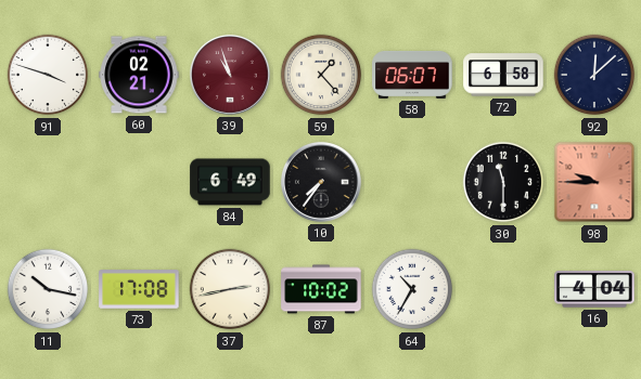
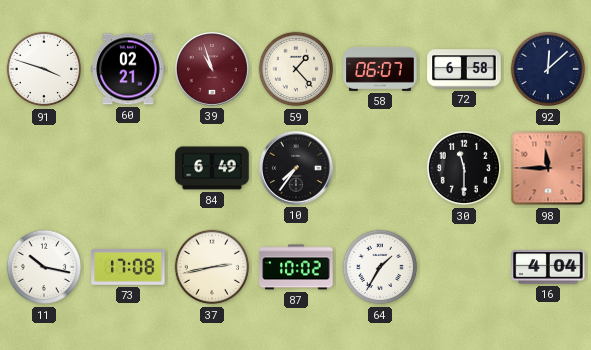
98: 9:45 -> 11:45 (548, 168)
64: 10:35 -> 1:35 (380, 267)
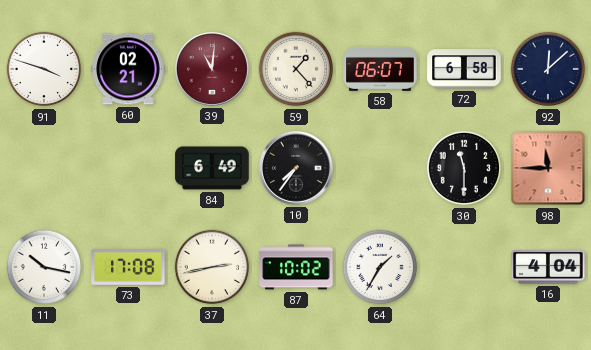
39: 10:57 -> 11:01 (212, 69)
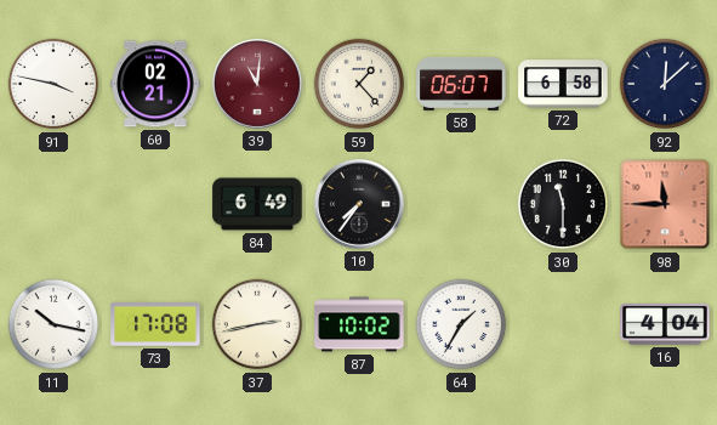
91: 3:48 -> 3:47 (53, 84)
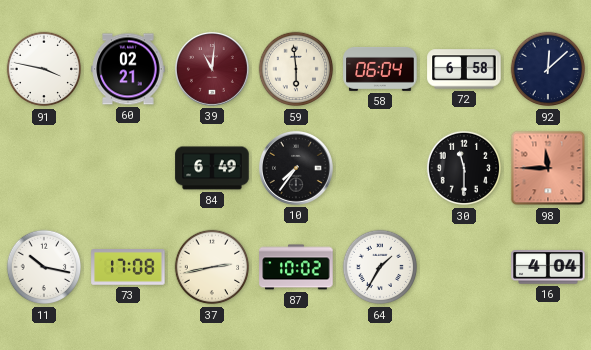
59: 1:23 -> 5:59 (296, 69)
58: 06:07 -> 06:04 (380, 69)
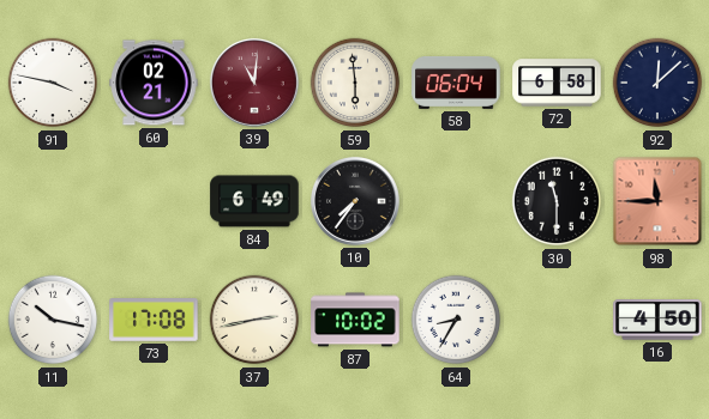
64: 1:35 -> 8:35 (456, 320)
16: 4:04 -> 4:50 (657, 320)
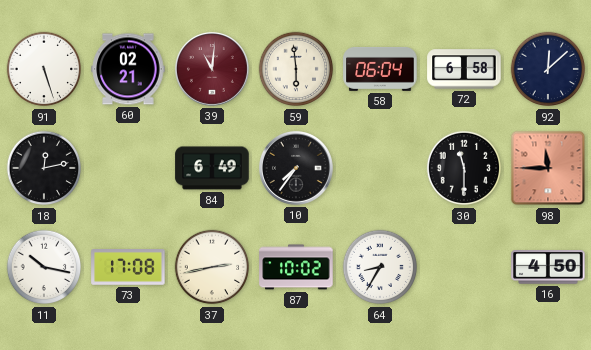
91: 3:47 -> 5:27 (44, 69)
18: none -> 12:13 (44, 168)
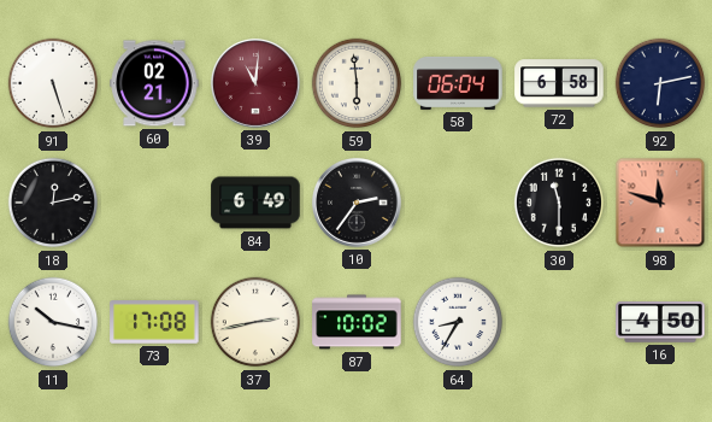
92: 12:08 -> 6:13 (660, 83)
10: 7:36 -> 2:36 (357, 203)
98: 11:45 -> 11:48 (660, 203)
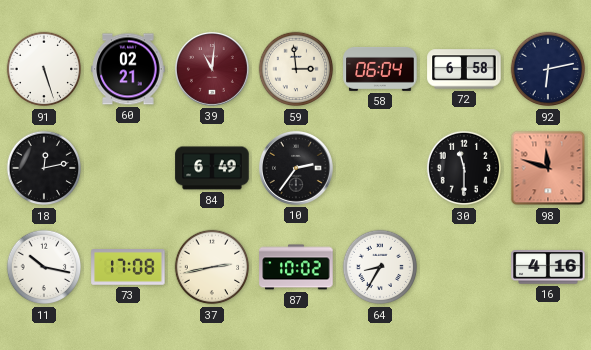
59: 5:59 -> 2:59 (296, 69)
16: 4:50 -> 4:16 (548, 267)
